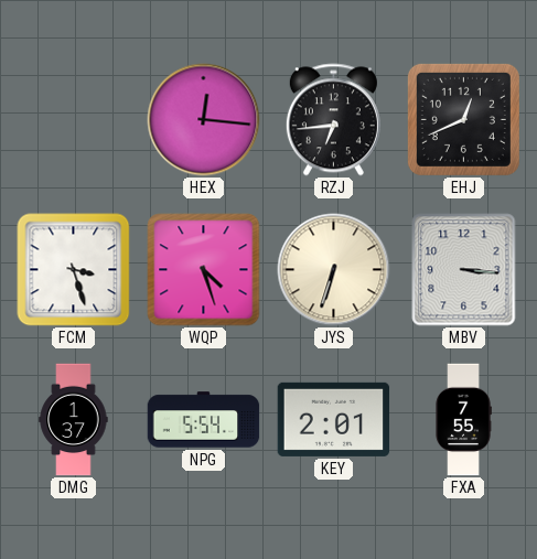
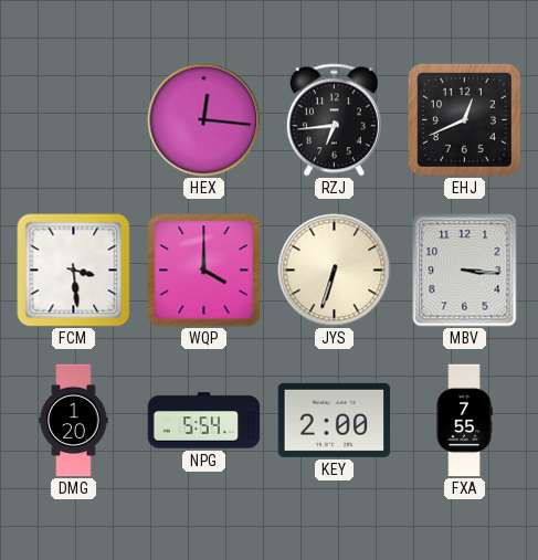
FCM: 3:27 -> 3:29 (74, 271)
WQP: 4:27 -> 4:00 (204, 271)
DMG: 1:37 -> 1:20 (74, 421)
KEY: 2:01 -> 2:00 (335, 420)
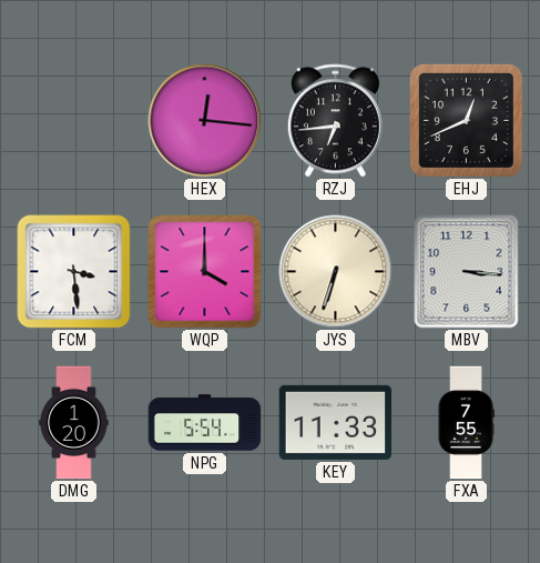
KEY: 2:00 -> 11:33 (336, 422)
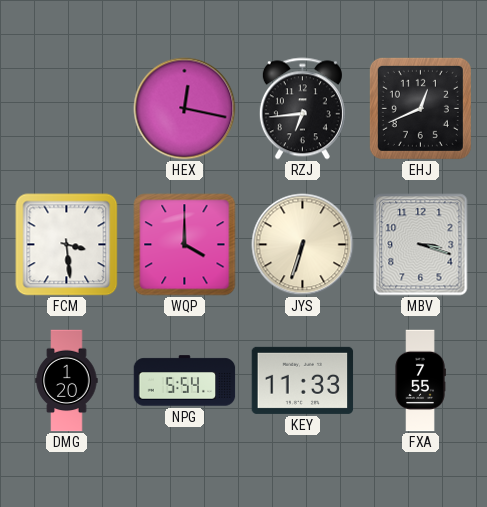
HEX: 12:16 -> 12:17 (185, 109)
MBV: 3:16 -> 3:18 (421, 245)
